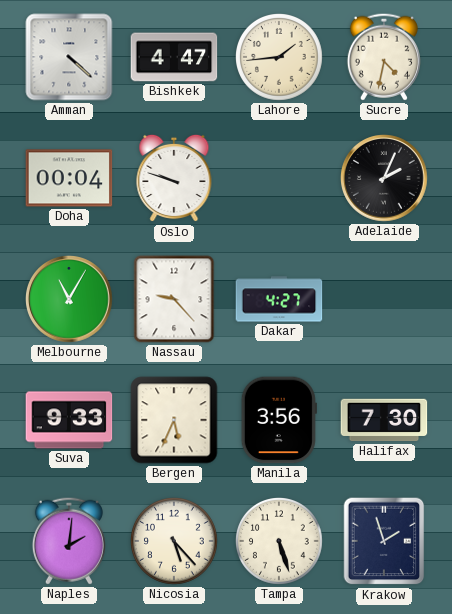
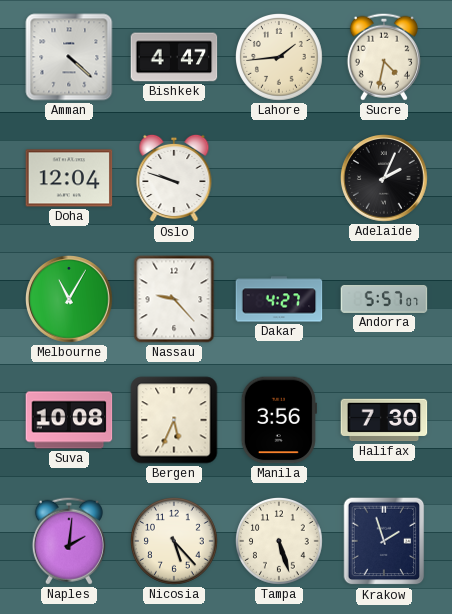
Doha: 00:04 -> 12:04 (69, 178)
Andorra: none -> 5:57 (384, 299)
Suva: 9:33 -> 10:08 (69, 420)
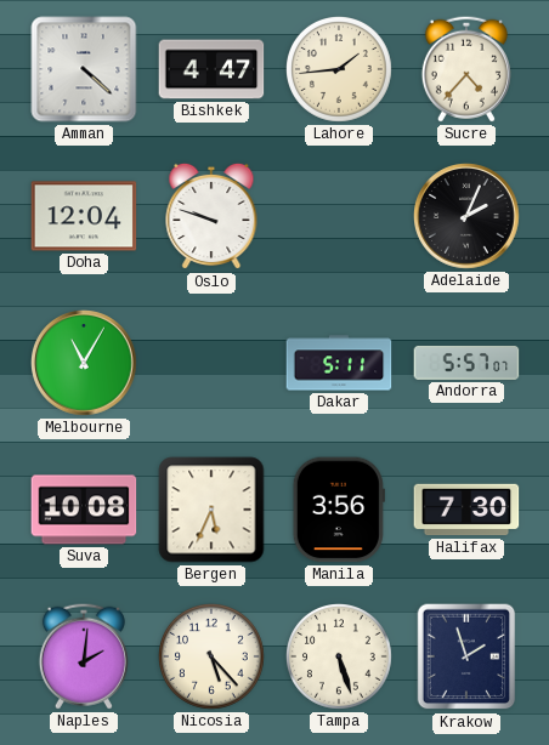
Sucre: 4:32 -> 4:37 (466, 69)
Nassau: 9:23 -> none (174, 299)
Dakar: 4:27 -> 5:11 (339, 363)
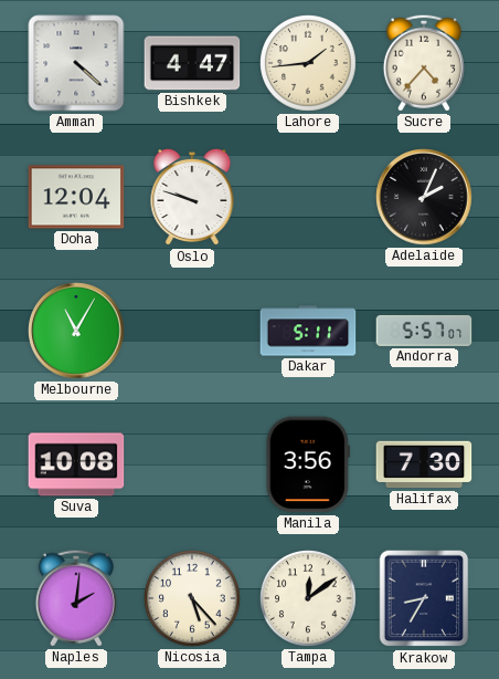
Bergen: 5:34 -> none (211, 510)
Tampa: 5:27 -> 12:09 (309, 599)
Krakow: 1:57 -> 8:35 (424, 598)
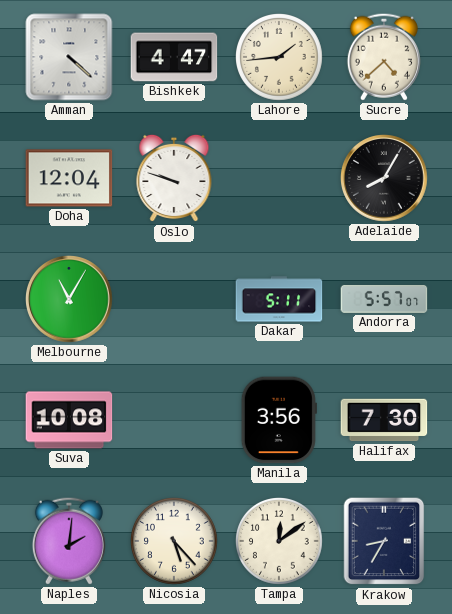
Sucre: 4:37 -> 4:38 (384, 57)
Adelaide: 2:04 -> 8:05 (384, 178)
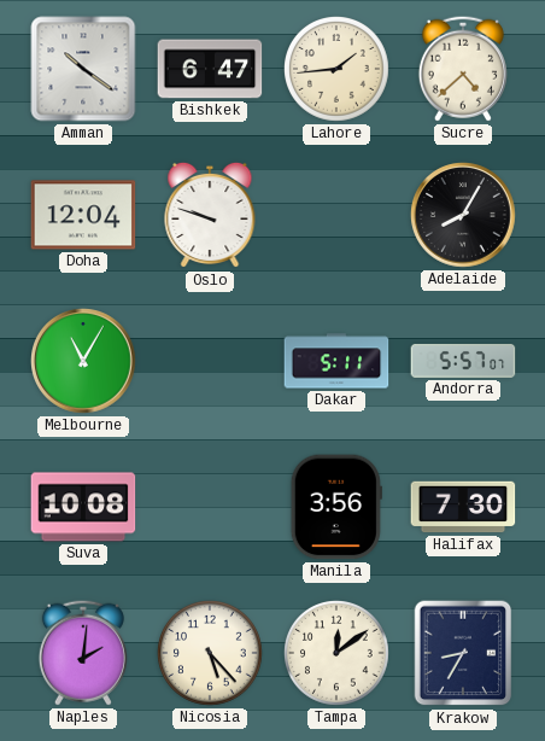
Amman: 4:22 -> 10:21 (83, 69)
Bishkek: 4:47 -> 6:47 (210, 69)
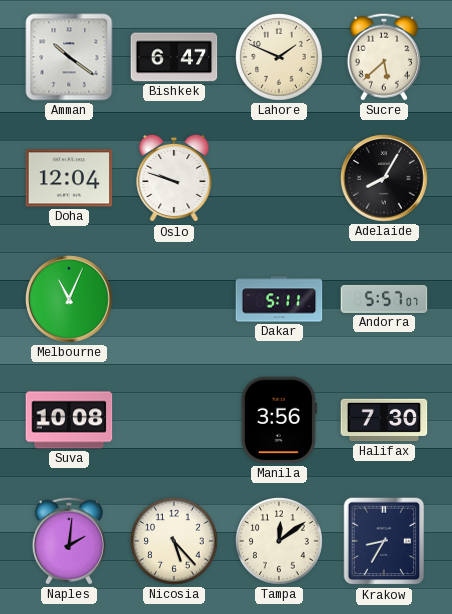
Lahore: 1:44 -> 1:49 (280, 58)
Sucre: 4:38 -> 5:38 (384, 57)
Melbourne: 11:05 -> 11:04 (69, 299)
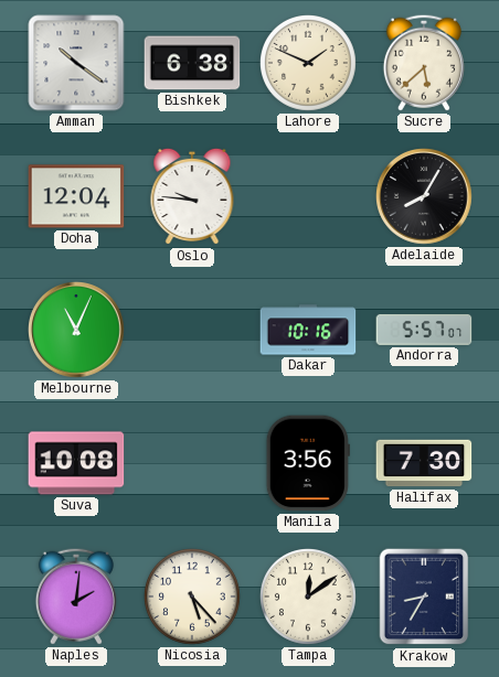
Bishkek: 6:47 -> 6:38 (192, 63)
Oslo: 9:48 -> 9:46 (192, 196)
Dakar: 5:11 -> 10:16 (308, 330)
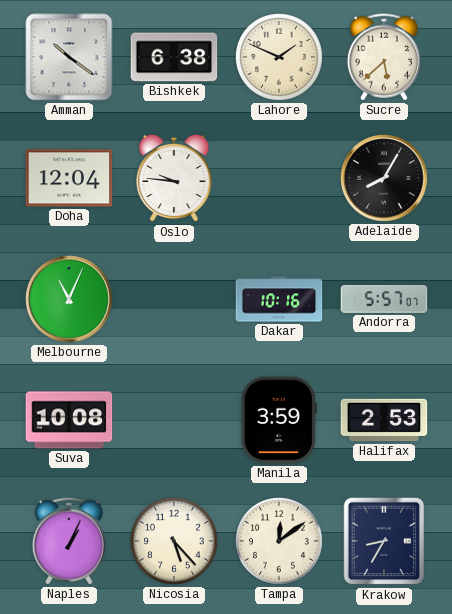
Manila: 3:56 -> 3:59 (279, 420)
Halifax: 7:30 -> 2:53 (384, 420)
Naples: 2:01 -> 1:04 (69, 541)
